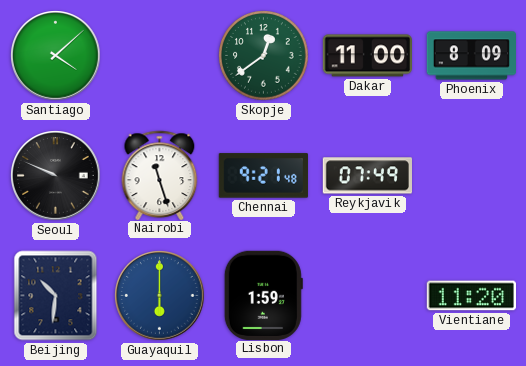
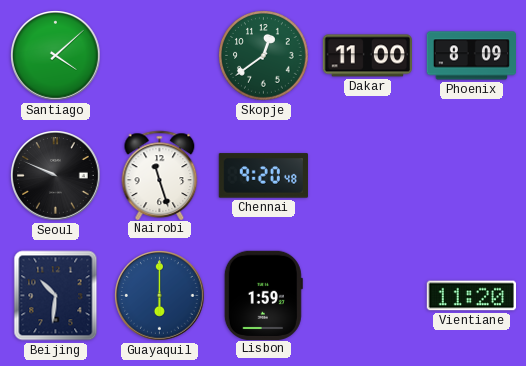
Chennai: 9:21 -> 9:20 (263, 176)
Reykjavik: 07:49 -> none (367, 176)
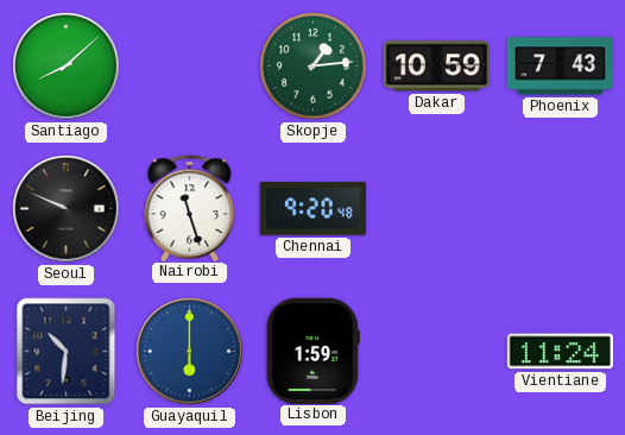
Santiago: 4:08 -> 8:08 (67, 67)
Skopje: 12:39 -> 1:14 (314, 67)
Dakar: 11:00 -> 10:59 (436, 67)
Phoenix: 8:09 -> 7:43 (560, 67)
Vientiane: 11:20 -> 11:24 (560, 352)
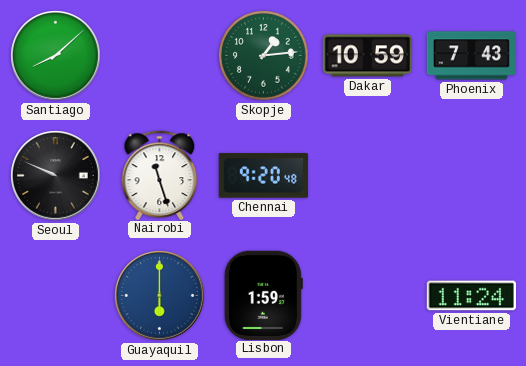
Beijing: 10:31 -> none (67, 352)
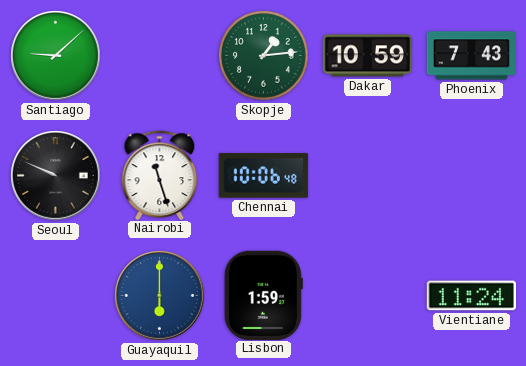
Santiago: 8:08 -> 9:08 (56, 56)
Chennai: 9:20 -> 10:06 (263, 176)
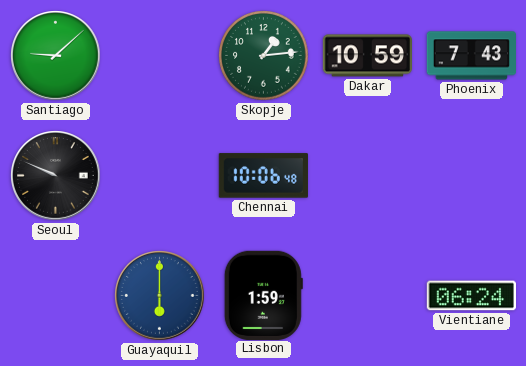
Nairobi: 11:27 -> none (160, 175)
Vientiane: 11:24 -> 06:24 (471, 296)
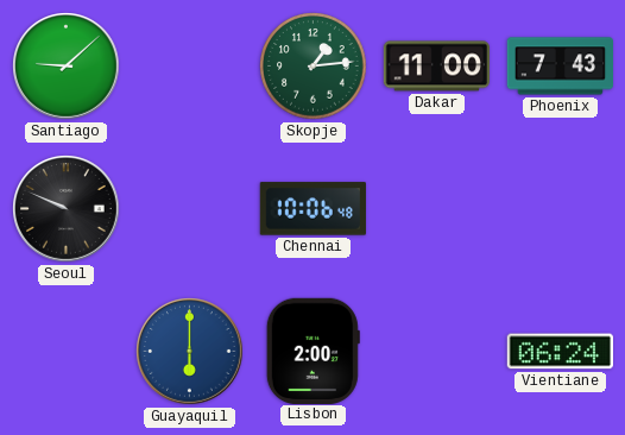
Dakar: 10:59 -> 11:00 (436, 67)
Lisbon: 1:59 -> 2:00 (312, 351)
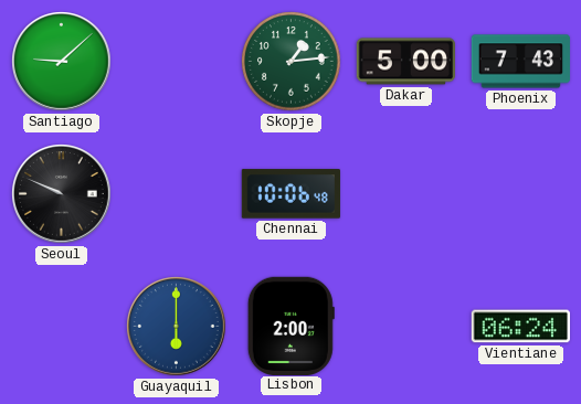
Dakar: 11:00 -> 5:00 (405, 62)
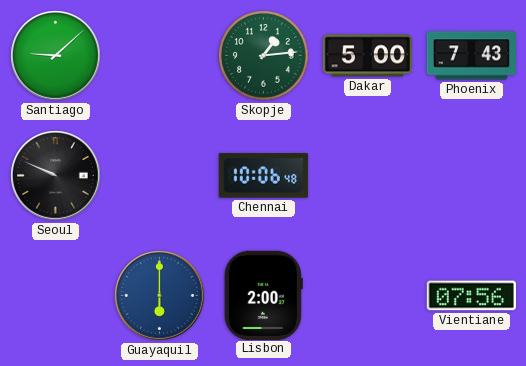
Vientiane: 06:24 -> 07:56 (471, 296)
